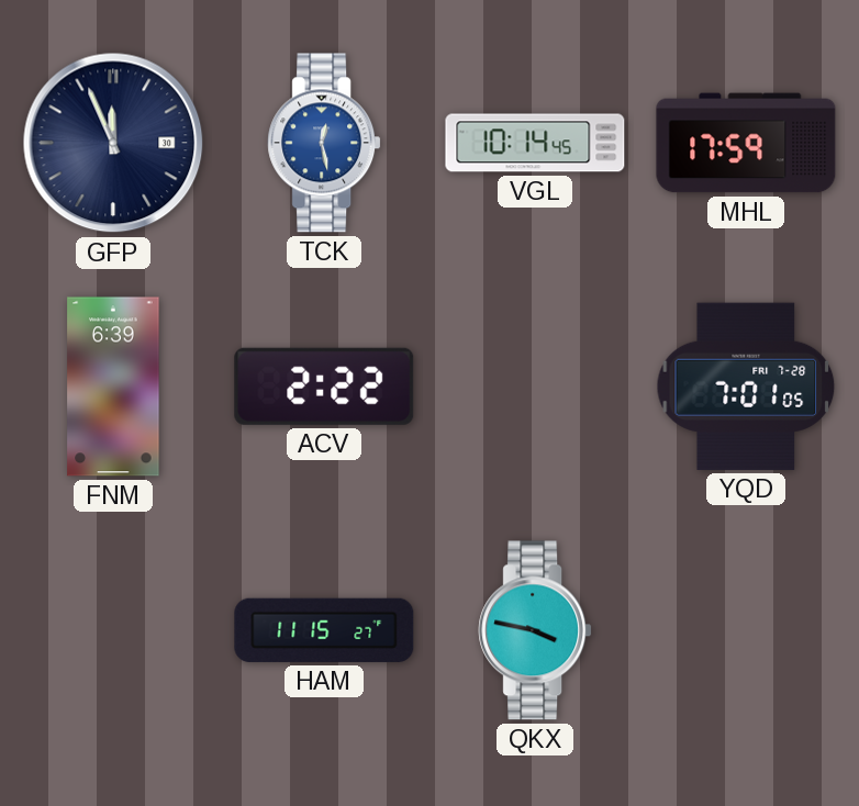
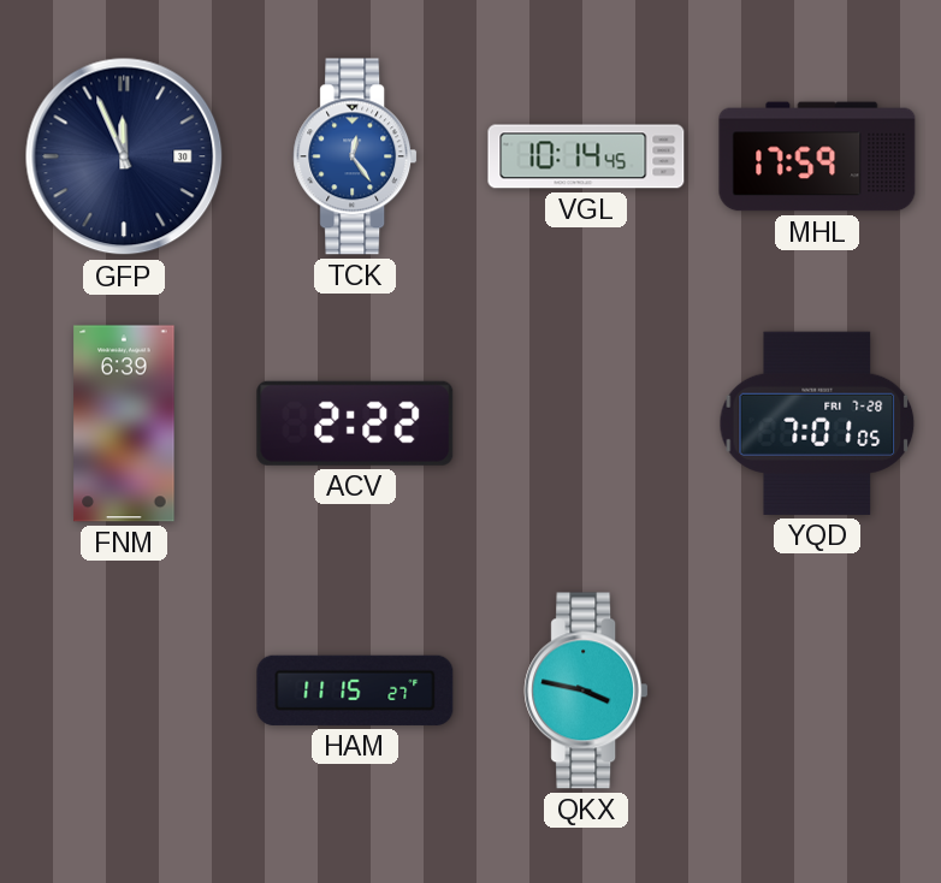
TCK: 12:28 -> 12:24 (355, 156)
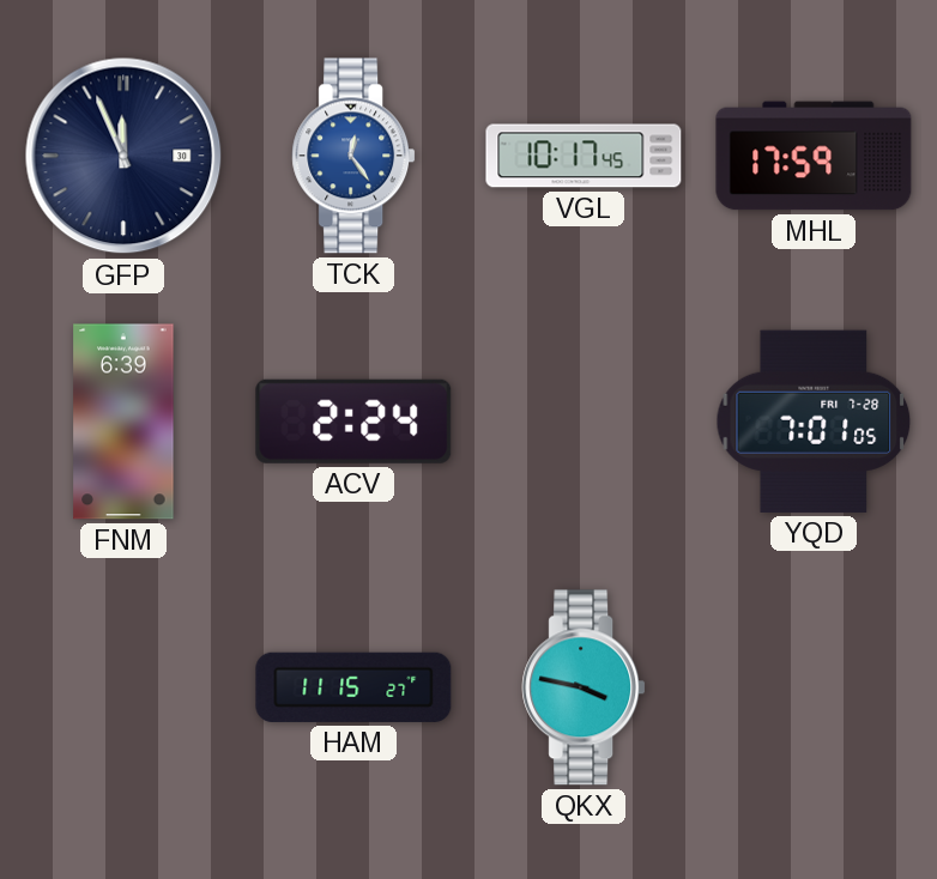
VGL: 10:14 -> 10:17 (584, 156)
ACV: 2:22 -> 2:24 (353, 422)
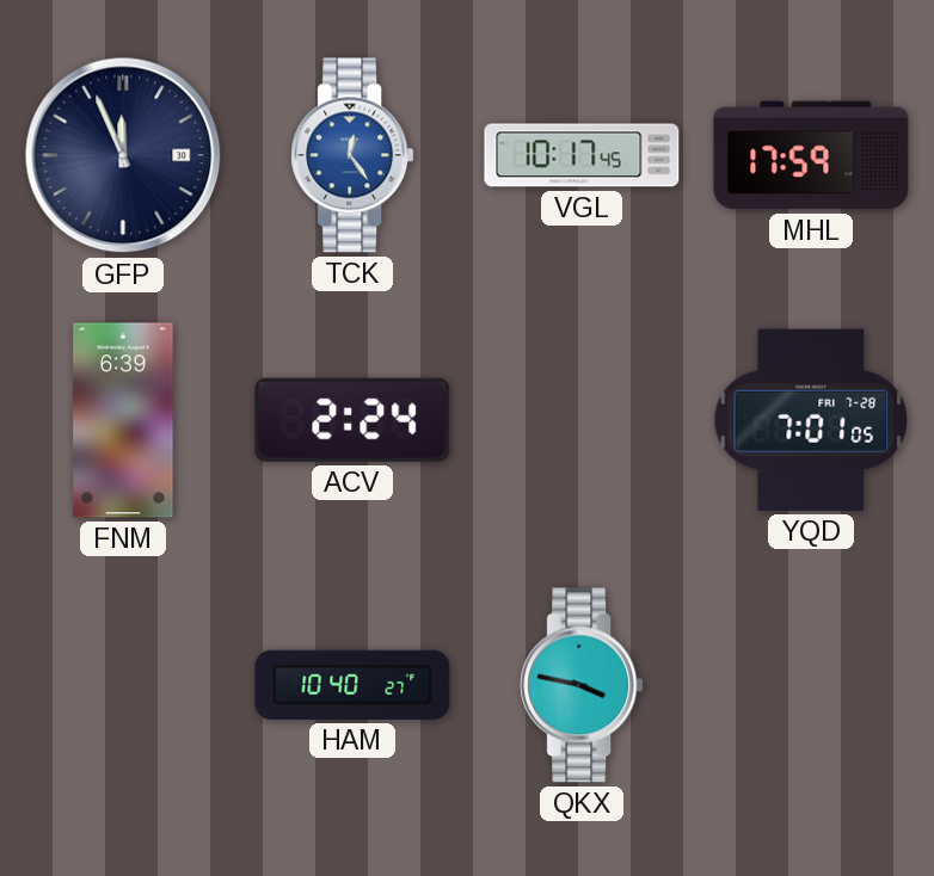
HAM: 11:15 -> 10:40 (352, 685)
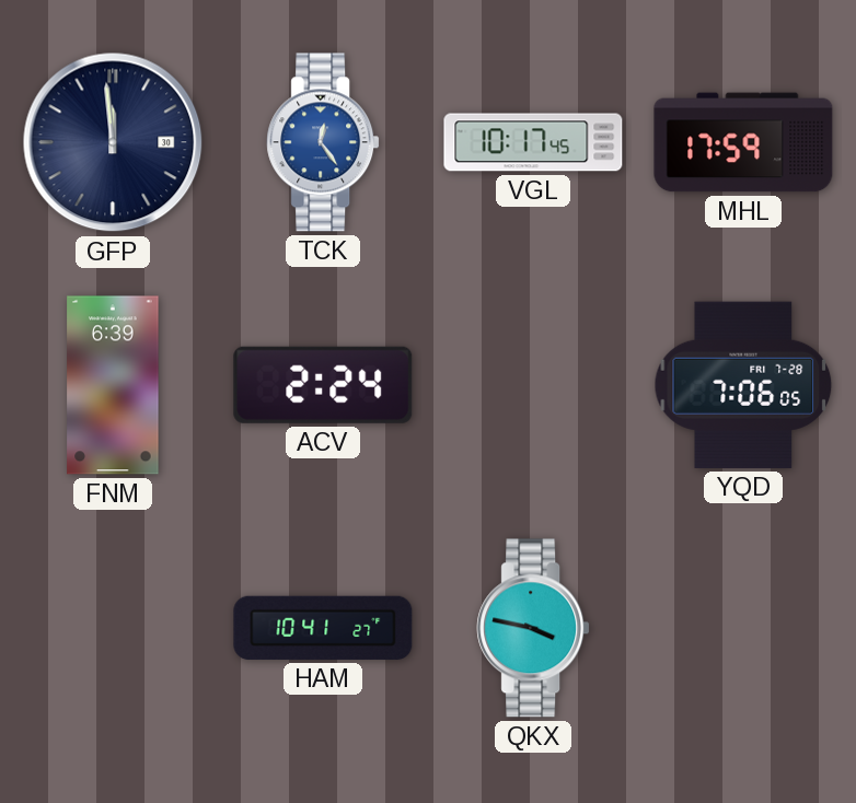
GFP: 11:56 -> 11:59 (113, 142)
YQD: 7:01 -> 7:06 (743, 385)
HAM: 10:40 -> 10:41 (323, 628)
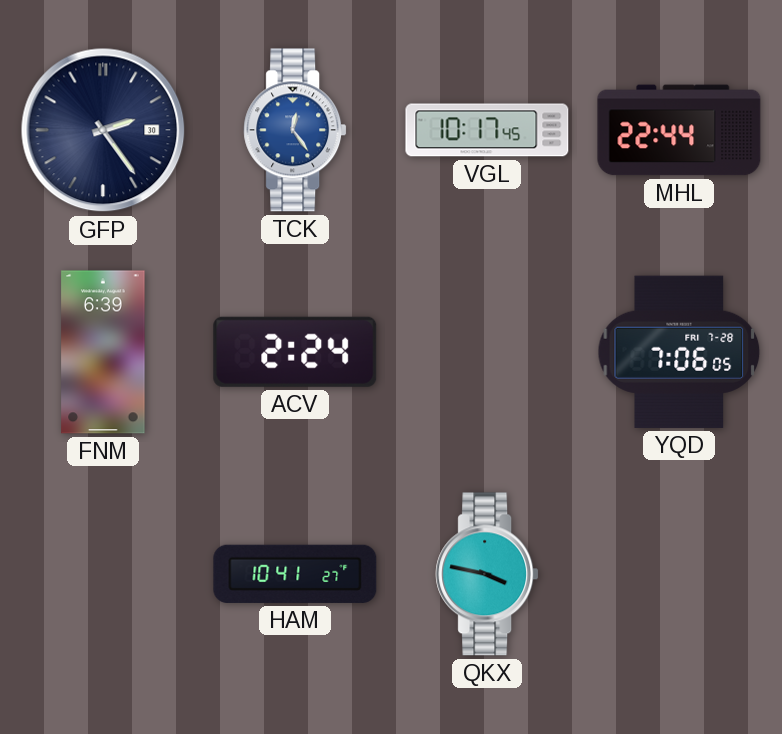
GFP: 11:59 -> 2:24 (103, 130)
MHL: 17:59 -> 22:44 (679, 130)
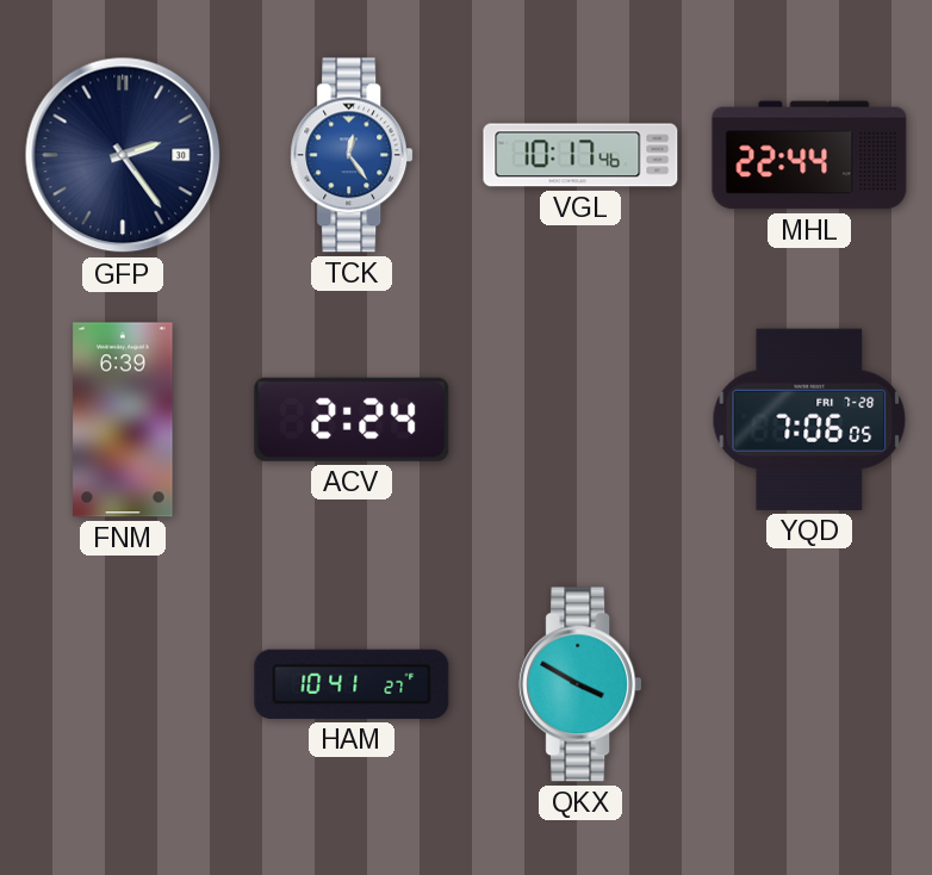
VGL: 10:17:45 -> 10:17:46 (580, 155)
QKX: 3:47 -> 3:50 (580, 684)
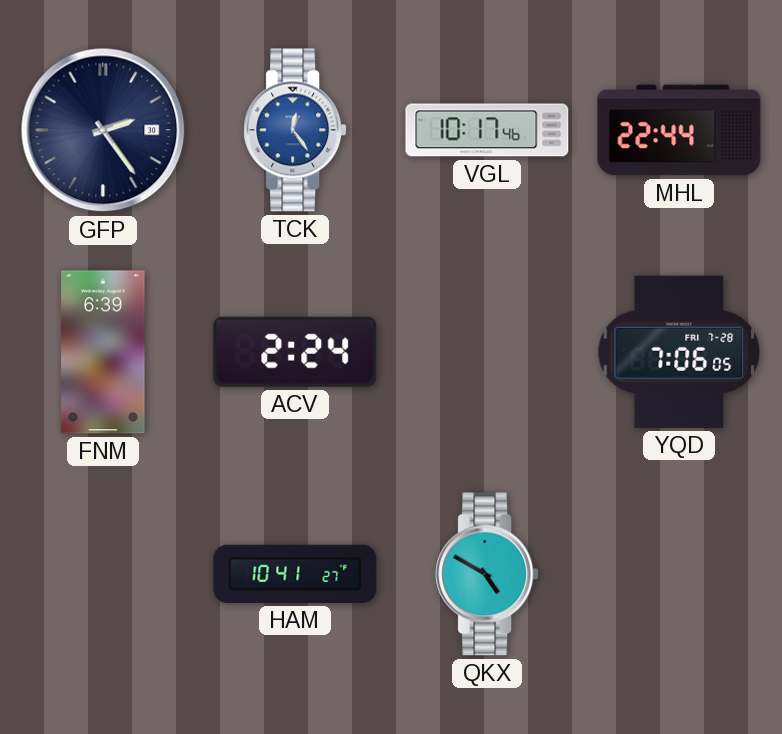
QKX: 3:50 -> 4:50 (487, 574)
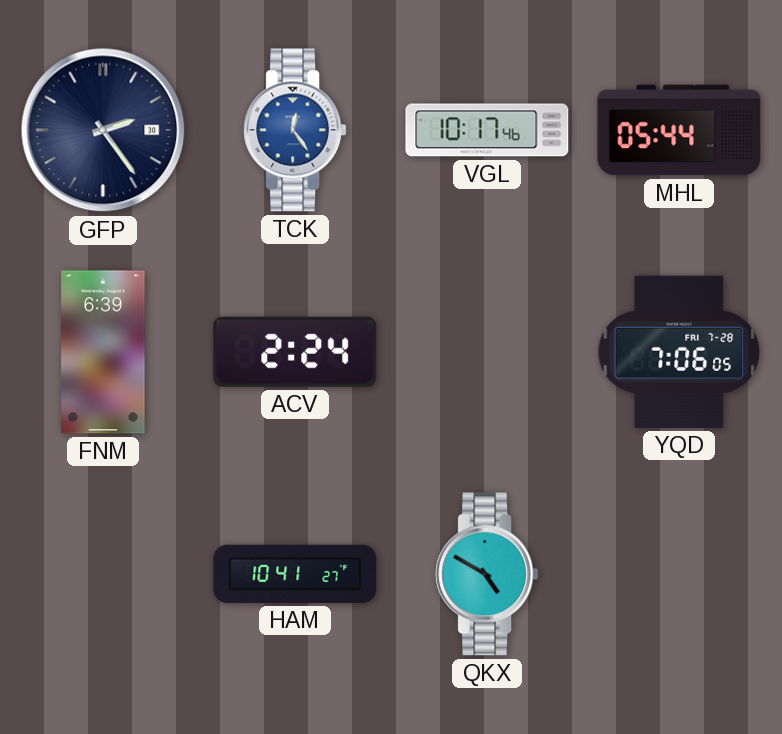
MHL: 22:44 -> 05:44 (679, 130)
